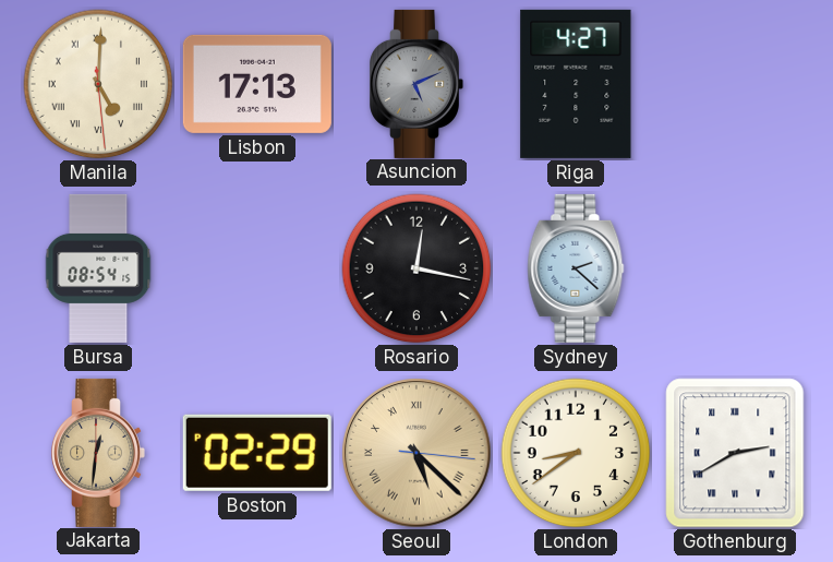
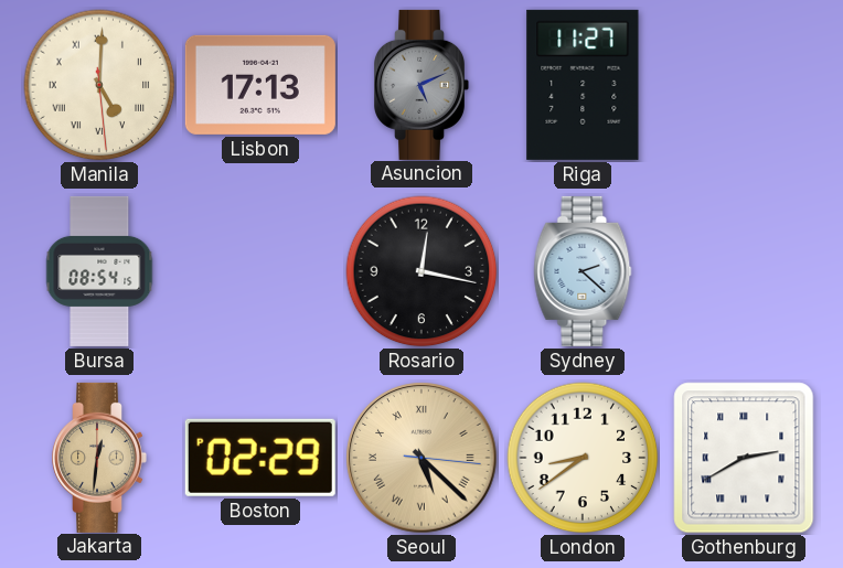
Riga: 4:27 -> 11:27 (583, 85)
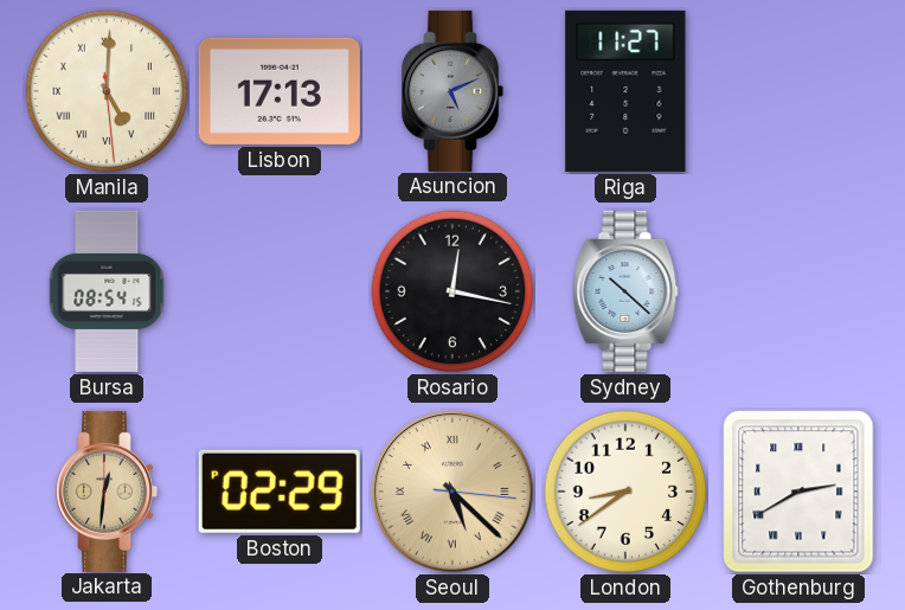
Sydney: 2:22 -> 10:22 (625, 291)
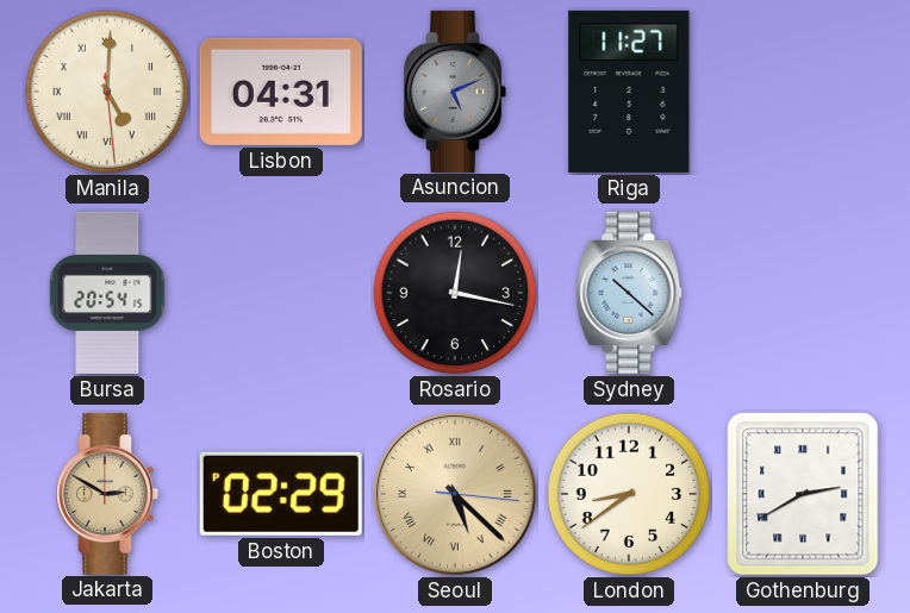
Lisbon: 17:13 -> 04:31 (281, 92)
Bursa: 08:54 -> 20:54 (107, 293)
Jakarta: 12:31 -> 2:50 (107, 494)
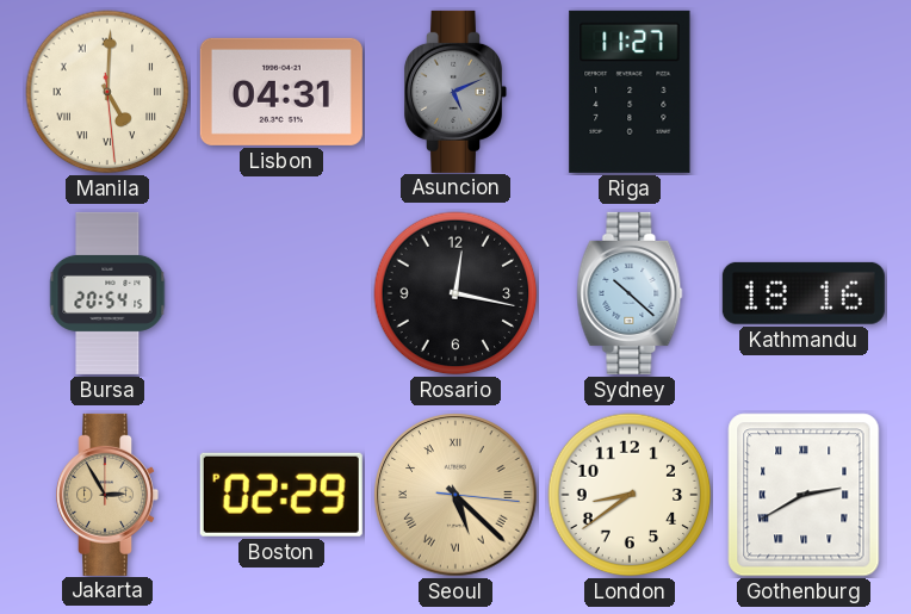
Kathmandu: none -> 18:16 (804, 293)
Jakarta: 2:50 -> 2:55 (107, 495)
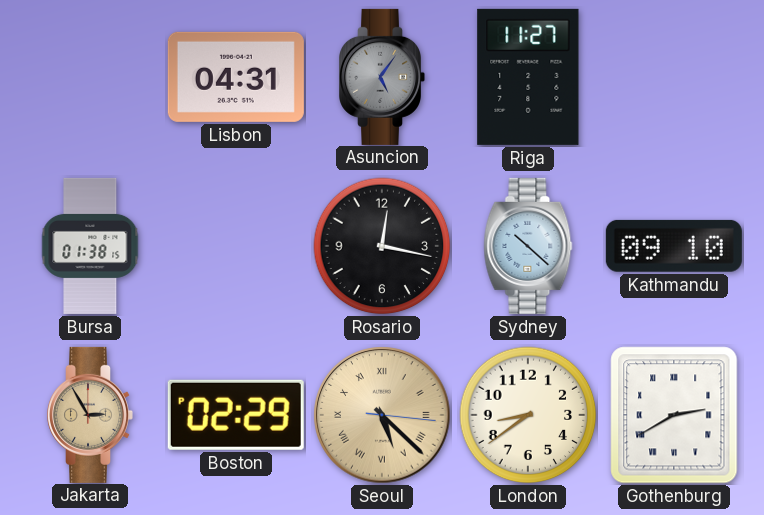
Manila: 5:00 -> none (107, 92)
Asuncion: 5:11 -> 5:06 (382, 77)
Bursa: 20:54 -> 01:38 (90, 246)
Kathmandu: 18:16 -> 09:10 (674, 246)
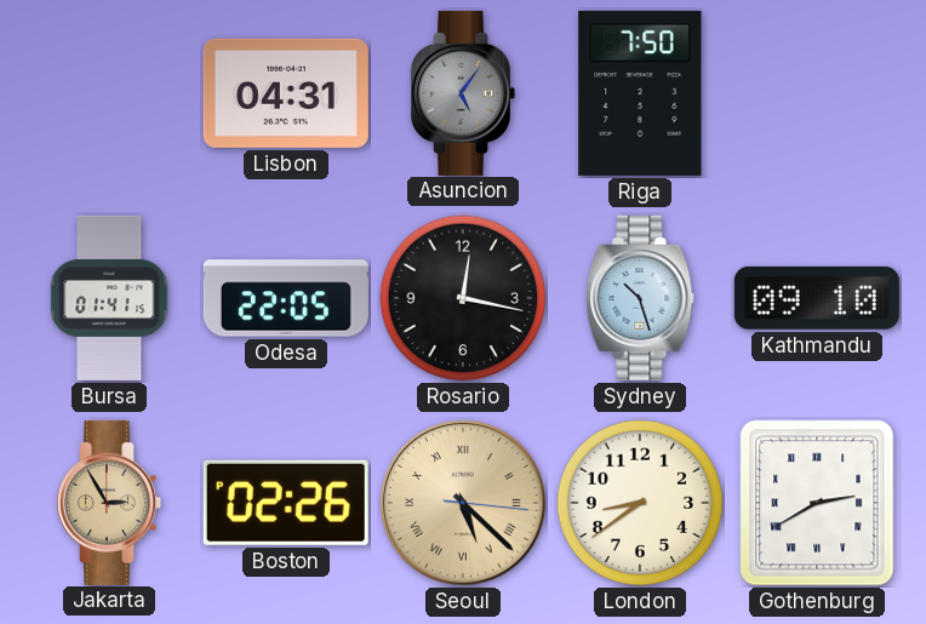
Riga: 11:27 -> 7:50 (640, 93)
Bursa: 01:38 -> 01:41 (109, 298)
Odesa: none -> 22:05 (286, 298)
Sydney: 10:22 -> 10:27 (640, 298)
Boston: 02:29 -> 02:26 (286, 503)
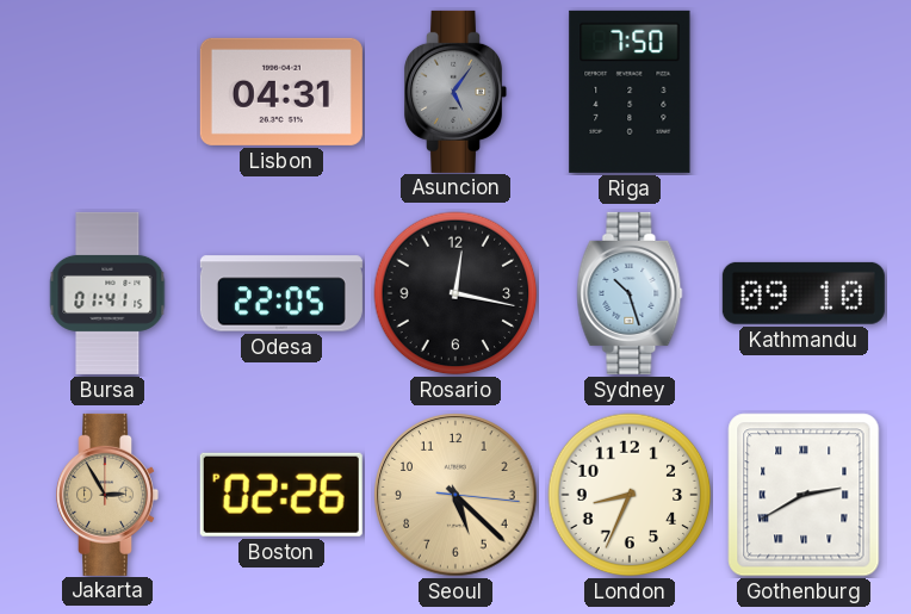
Seoul numerals: Roman -> Arabic (456, 495)
London: 8:39 -> 8:34 (630, 495)
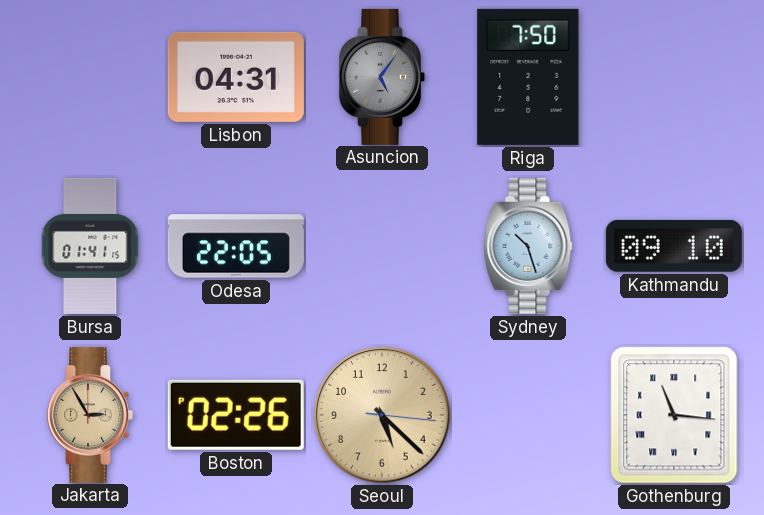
Rosario: 12:17 -> none (456, 293)
London: 8:34 -> none (630, 495)
Gothenburg: 2:40 -> 11:16 (674, 415)
